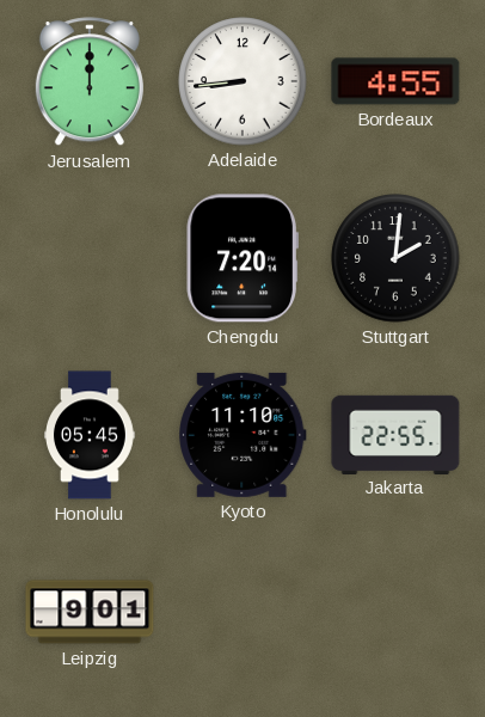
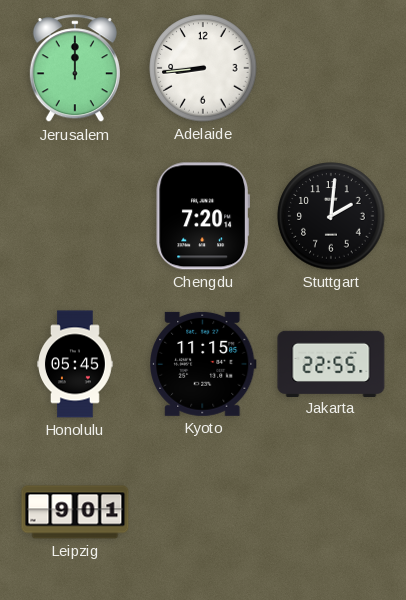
Bordeaux: 4:55 -> none (395, 81)
Kyoto: 11:10 -> 11:15 (203, 364)
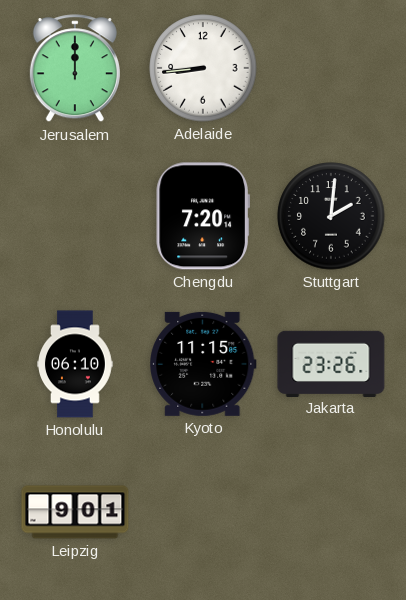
Honolulu: 05:45 -> 06:10 (76, 364)
Jakarta: 22:55 -> 23:26 (331, 363)
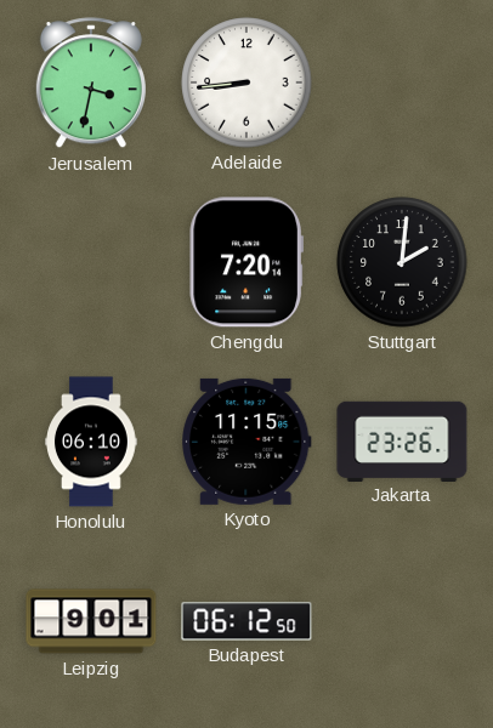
Jerusalem: 12:00 -> 3:32 (91, 84)
Budapest: none -> 06:12 (246, 621)
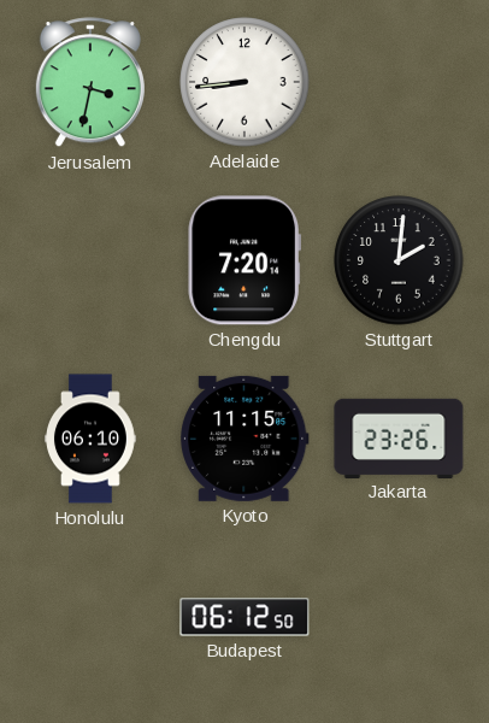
Leipzig: 9:01 -> none (91, 621)
